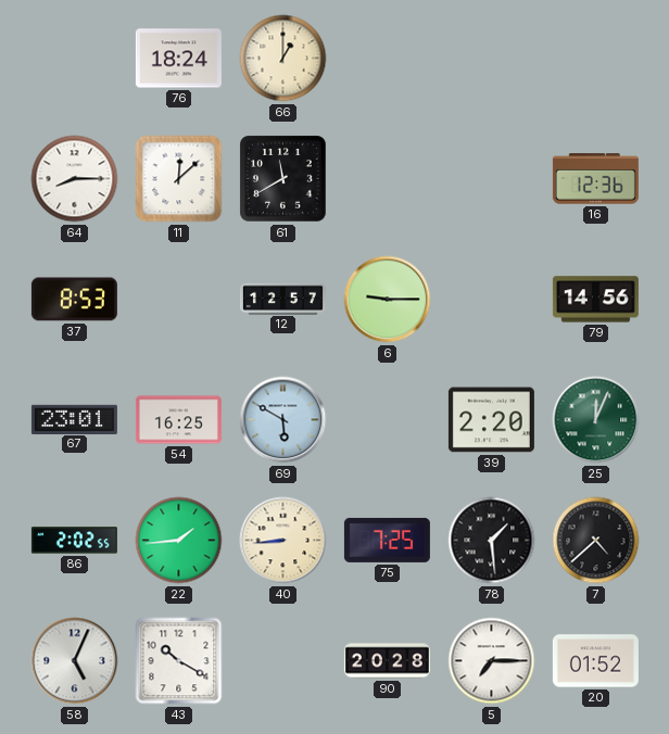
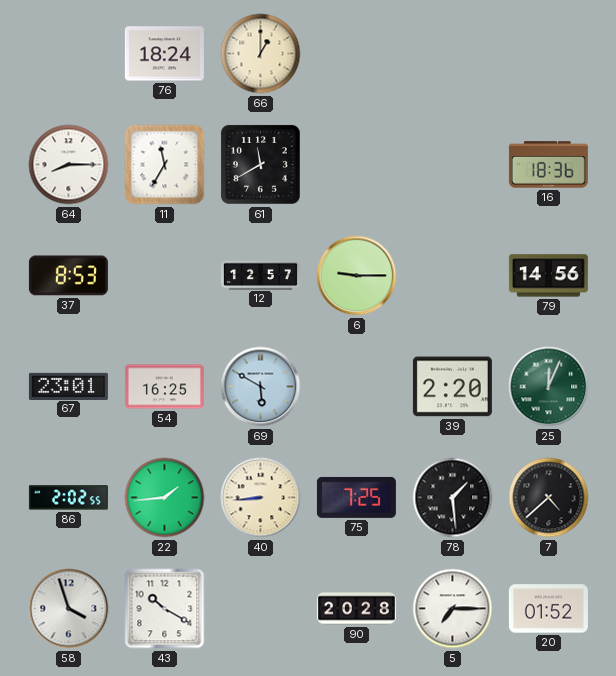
11: 12:08 -> 11:35 (165, 165)
16: 12:36 -> 18:36 (548, 165)
58: 5:04 -> 3:57 (69, 609)
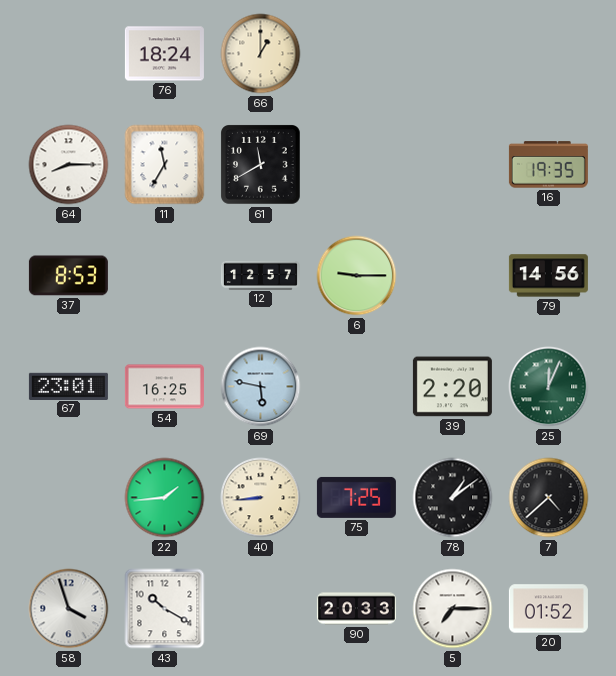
16: 18:36 -> 19:35 (548, 165)
69: 5:50 -> 5:47 (261, 387)
86: 2:02 -> none (68, 498)
78: 1:29 -> 1:09 (453, 498)
90: 20:28 -> 20:33 (356, 609)
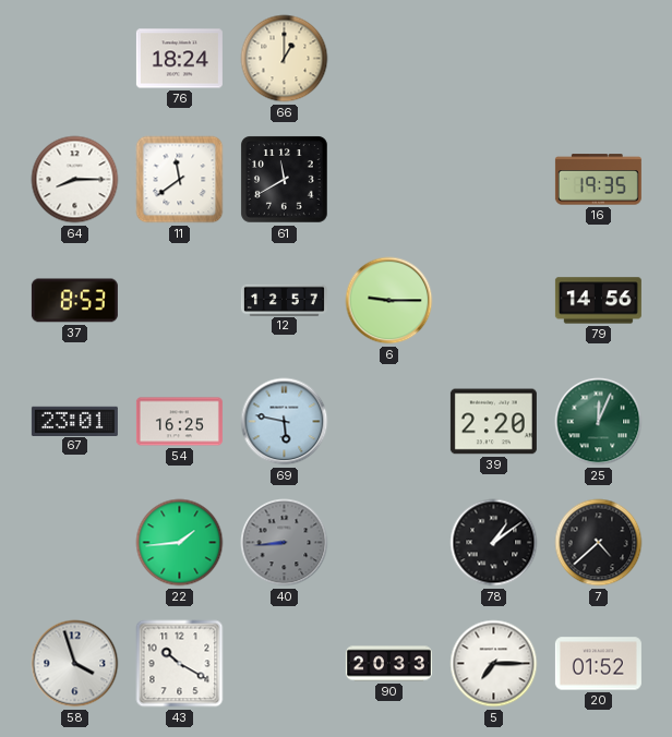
11: 11:35 -> 11:39 (180, 180)
40 dial: cream -> grey (285, 543)
75: 7:25 -> none (356, 497)
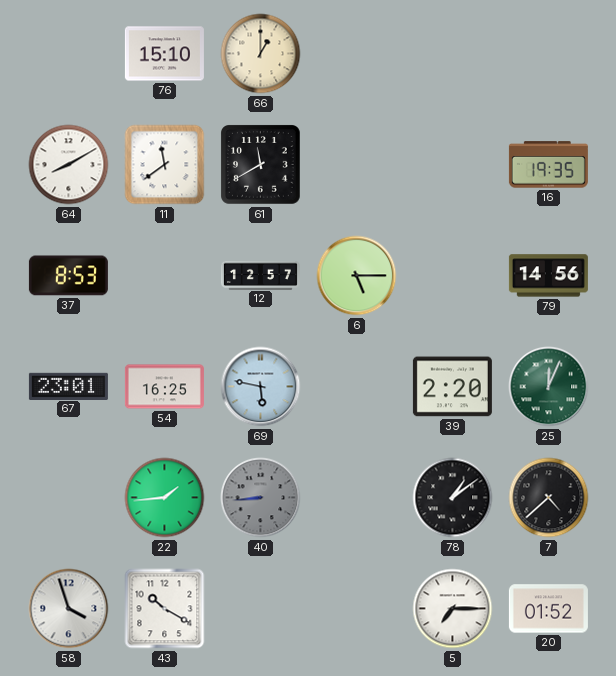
76: 18:24 -> 15:10 (164, 54)
64: 8:15 -> 8:10 (69, 165)
6: 9:15 -> 5:15 (357, 276)
90: 20:33 -> none (388, 664)
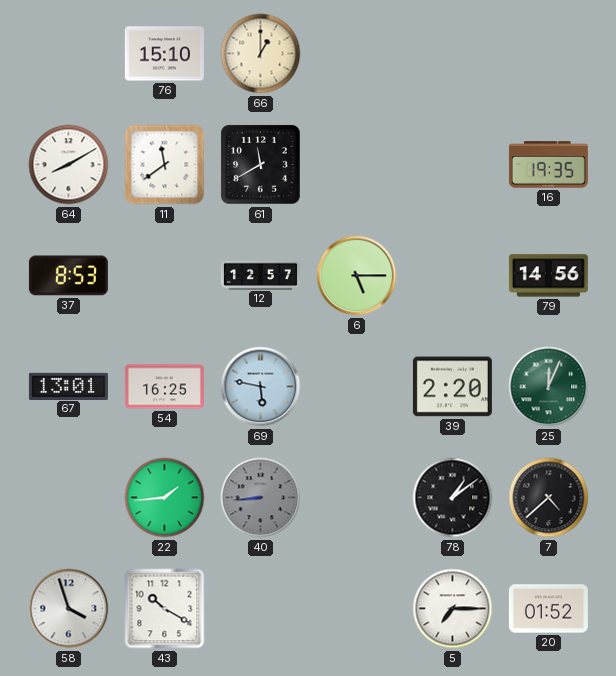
67: 23:01 -> 13:01 (68, 386)
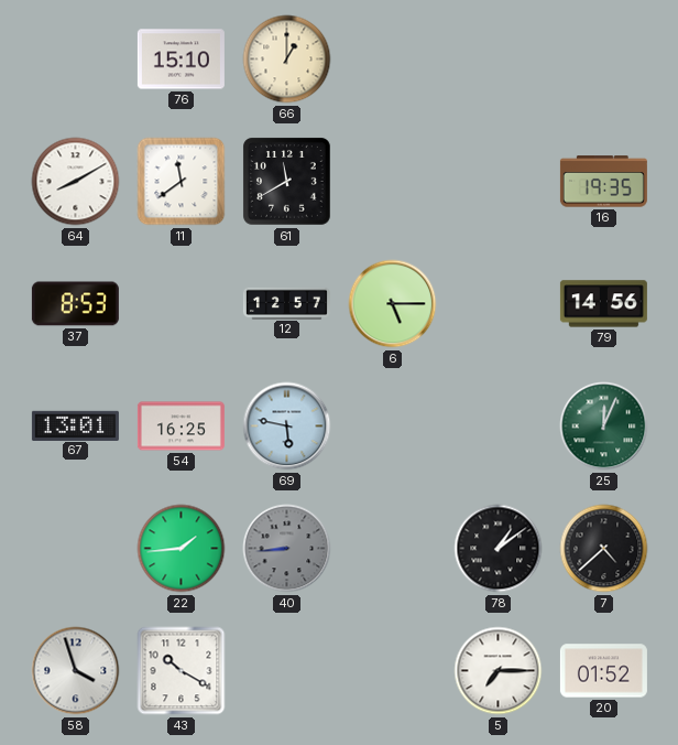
39: 2:20 -> none (452, 387)
